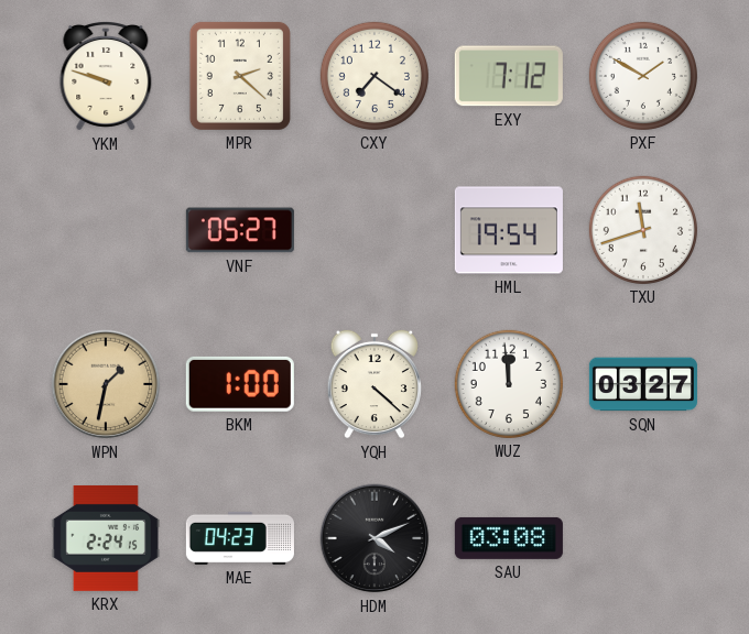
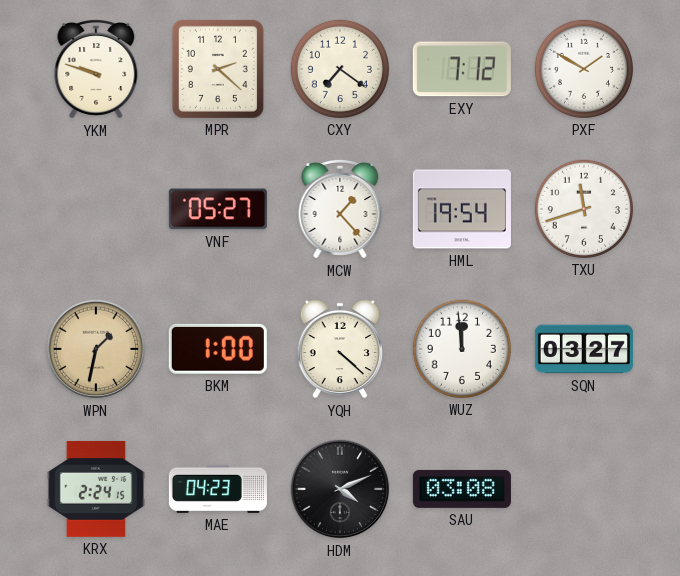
MCW: none -> 1:23 (340, 209)
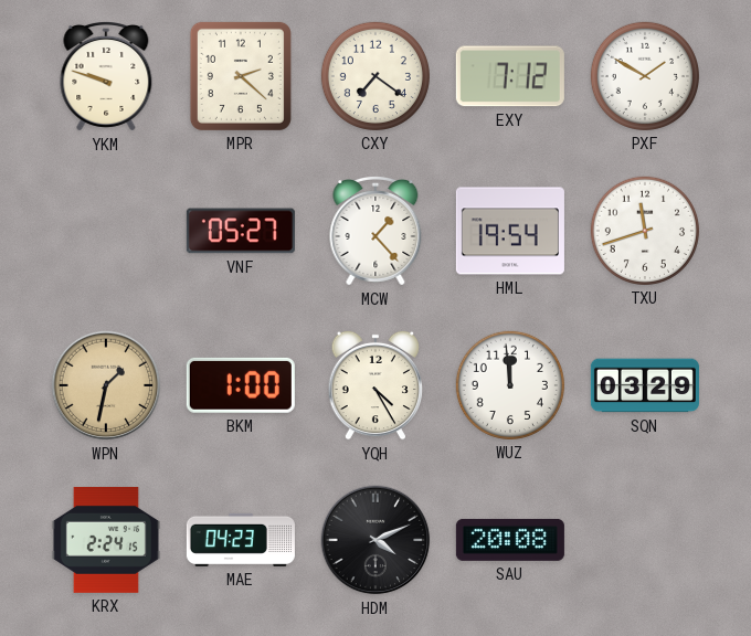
YQH: 4:22 -> 4:25 (374, 385)
SQN: 03:27 -> 03:29 (645, 385)
SAU: 03:08 -> 20:08 (510, 540)
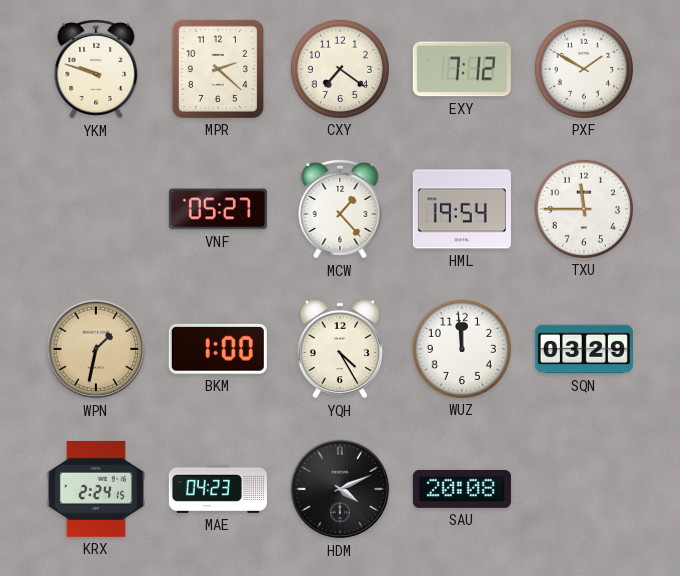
TXU: 11:42 -> 11:45 (584, 209)
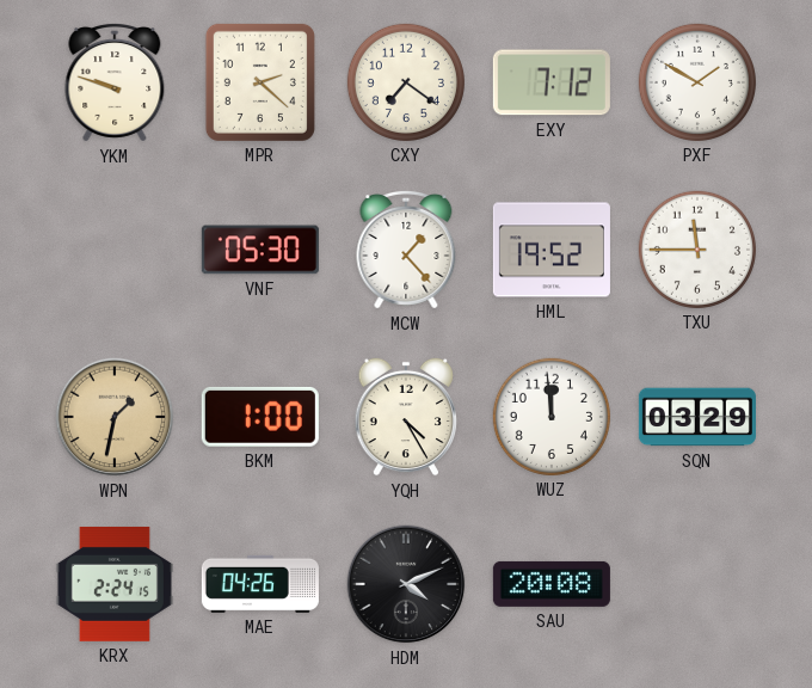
VNF: 05:27 -> 05:30 (260, 250)
HML: 19:54 -> 19:52 (552, 250)
MAE: 04:23 -> 04:26 (260, 584)
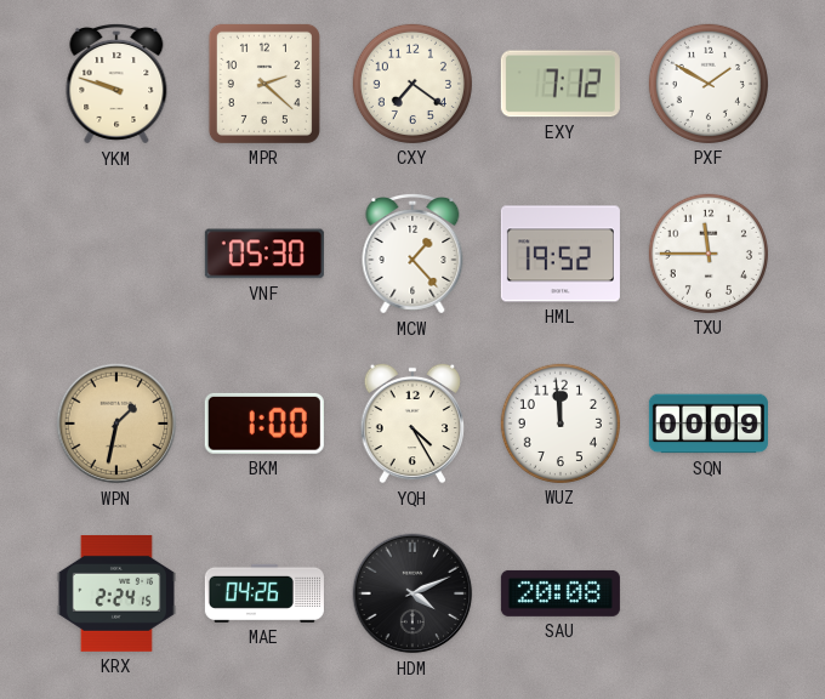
SQN: 03:29 -> 00:09 (709, 424)
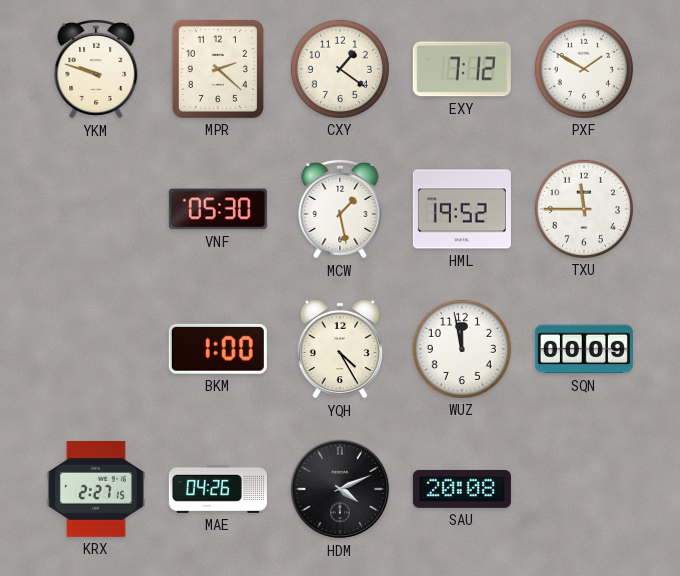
CXY: 7:21 -> 1:21 (340, 69)
MCW: 1:23 -> 1:28 (340, 209)
WPN: 1:32 -> none (116, 424)
WUZ: 11:59 -> 11:58 (462, 349)
KRX: 2:24 -> 2:27 (96, 489)
